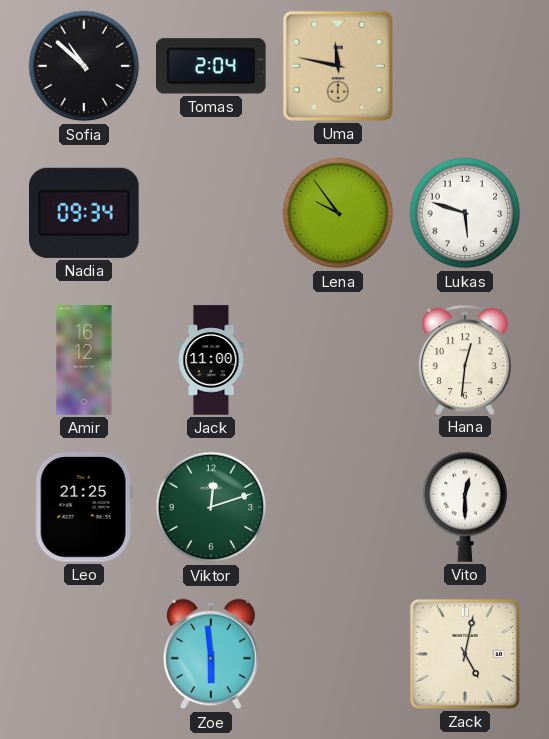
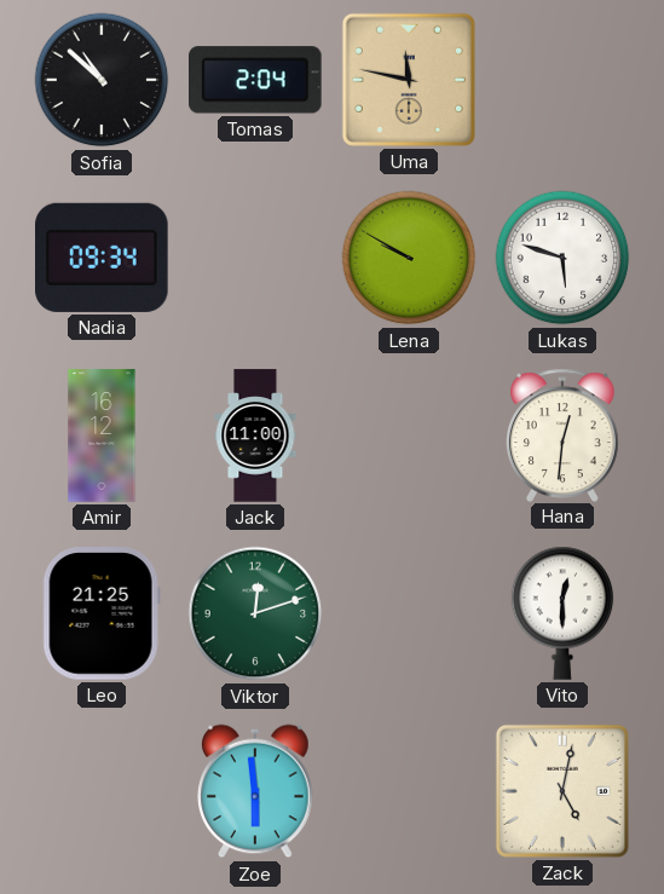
Lena: 9:54 -> 9:50 (409, 258)
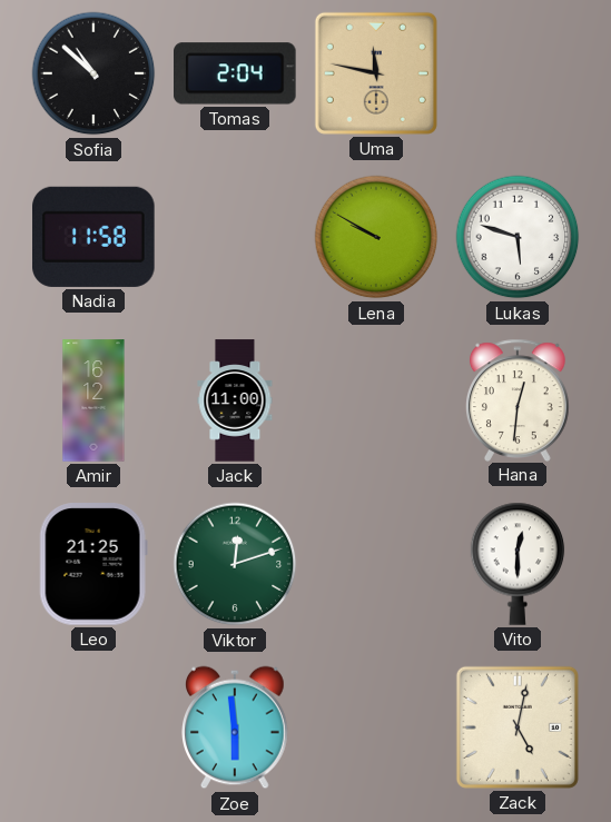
Nadia: 09:34 -> 11:58 (95, 237)
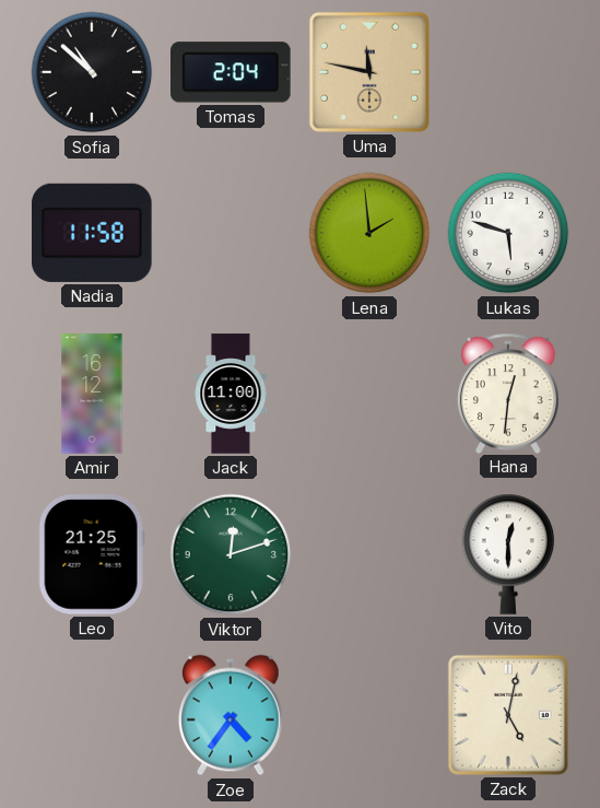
Lena: 9:50 -> 1:59 (369, 233)
Zoe: 5:59 -> 4:36 (232, 715)
